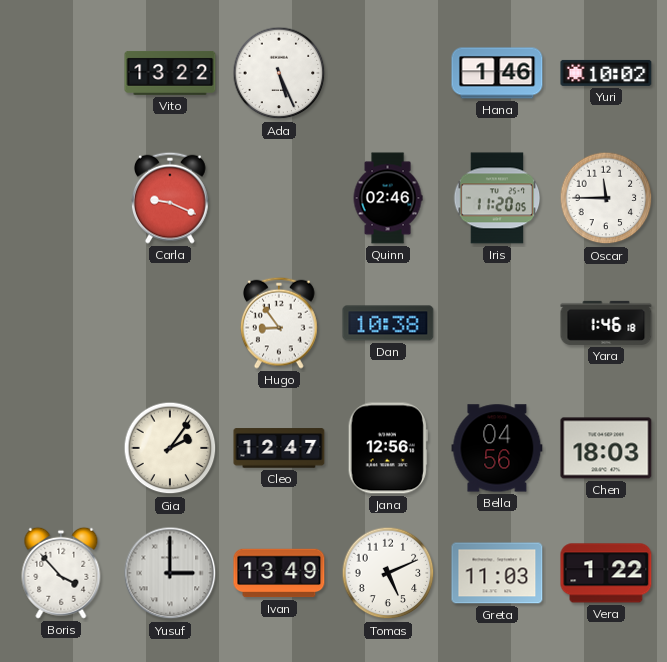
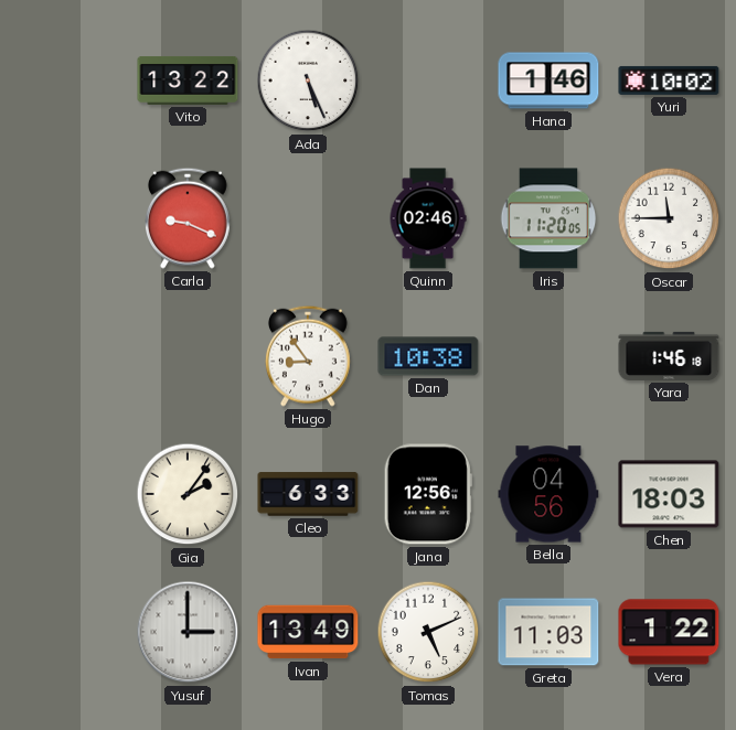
Cleo: 12:47 -> 6:33 (308, 494)
Boris: 3:53 -> none (61, 573)
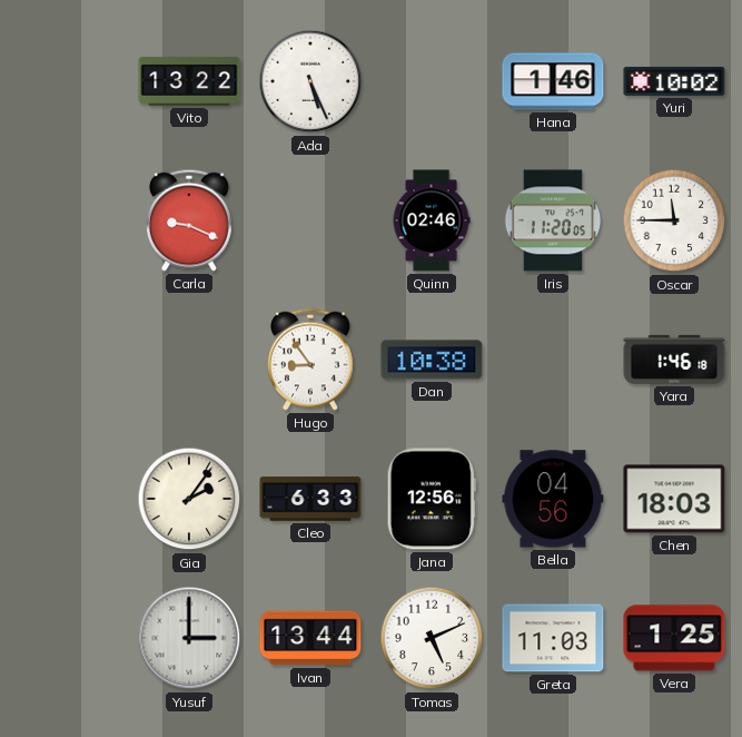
Ivan: 13:49 -> 13:44 (310, 638)
Vera: 1:22 -> 1:25 (674, 638)
